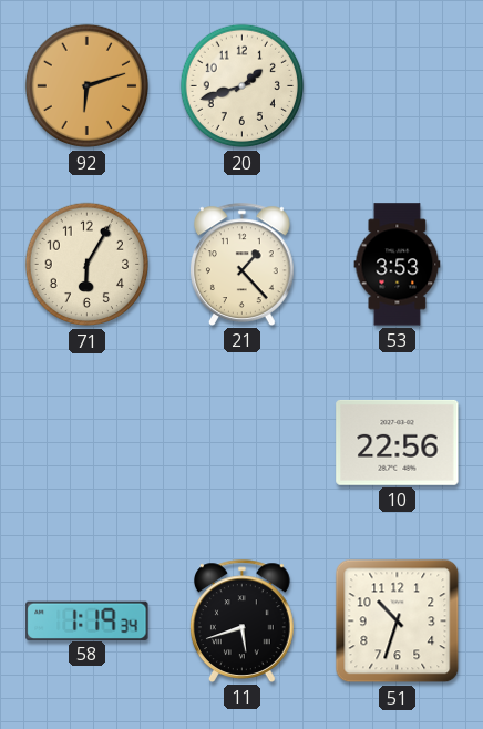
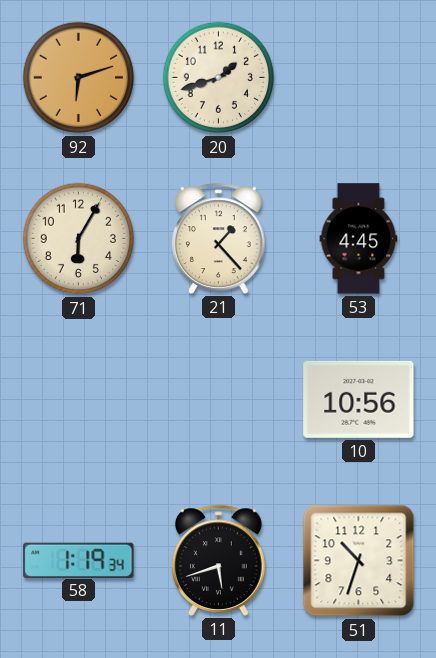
53: 3:53 -> 4:45 (359, 239)
10: 22:56 -> 10:56 (359, 399)
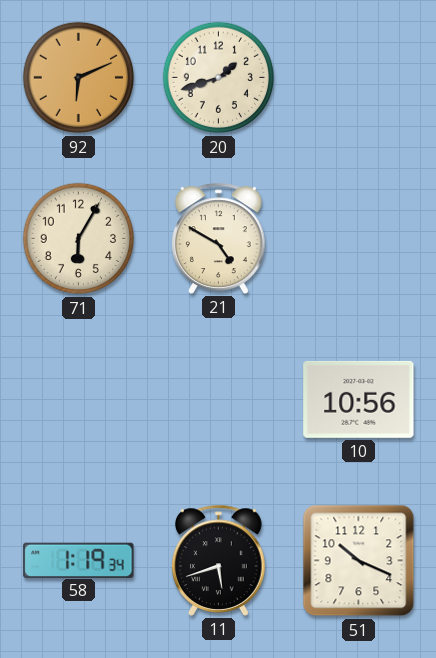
92: 6:12 -> 6:11 (79, 78)
21: 1:23 -> 4:50 (219, 238)
53: 4:45 -> none (359, 239)
51: 10:33 -> 10:19 (359, 561)
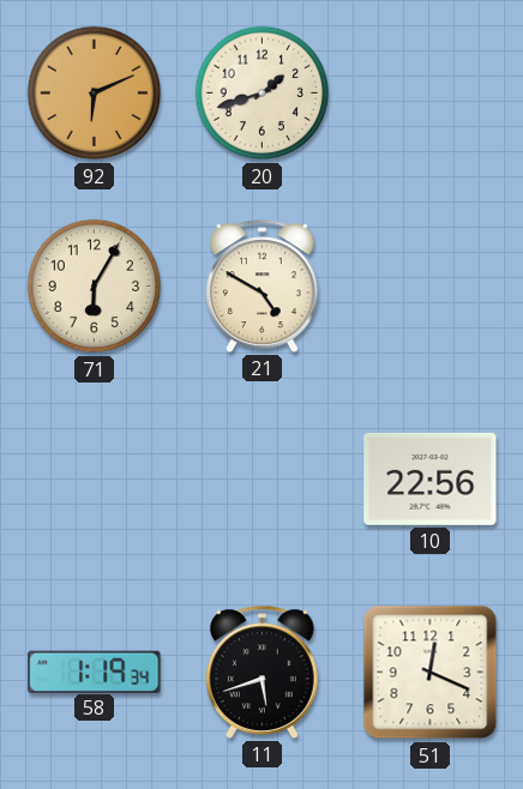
10: 10:56 -> 22:56 (431, 478)
51: 10:19 -> 12:19 (431, 673)
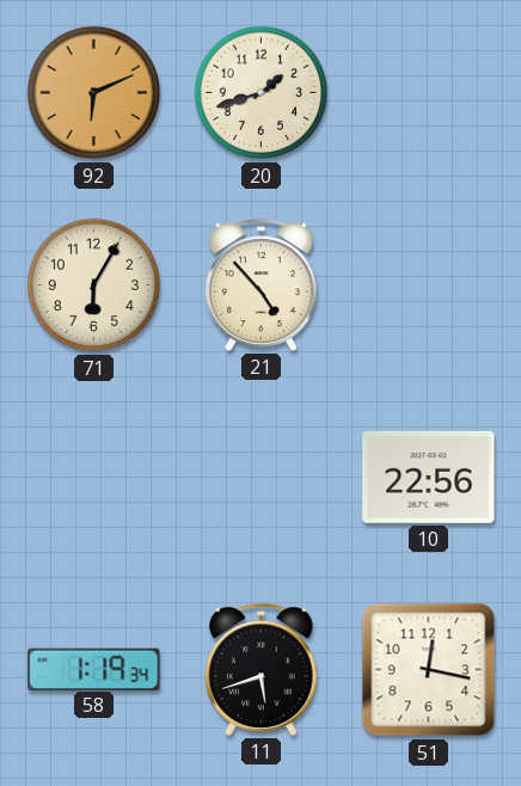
21: 4:50 -> 4:53 (262, 284)
51: 12:19 -> 12:17 (429, 670)
